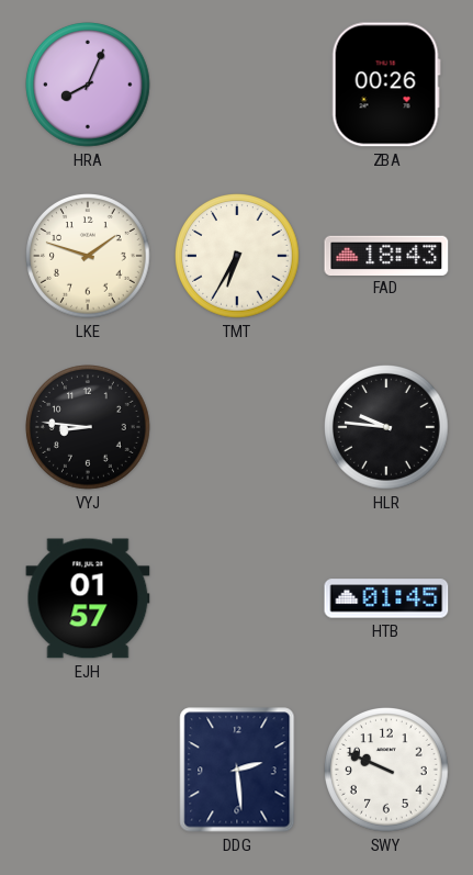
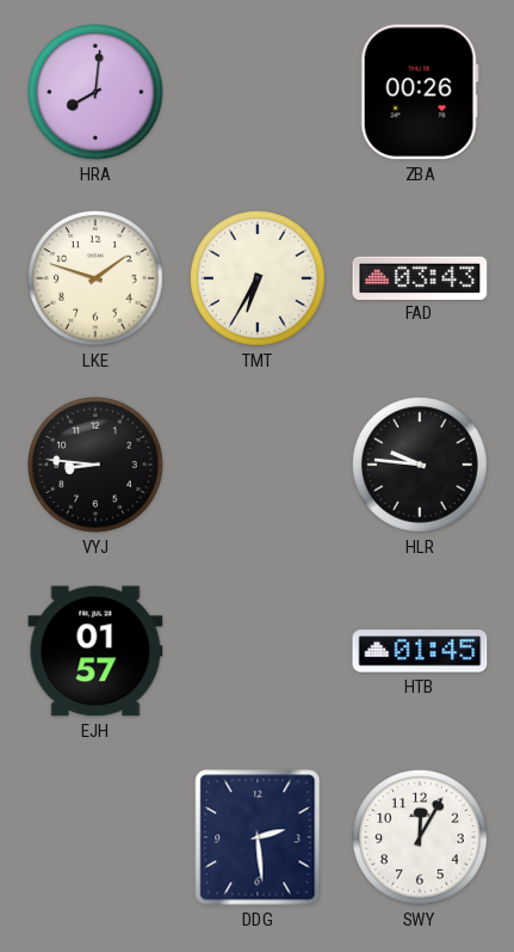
HRA: 8:04 -> 8:01 (97, 93)
FAD: 18:43 -> 03:43 (420, 277)
SWY: 9:49 -> 12:05 (421, 839)
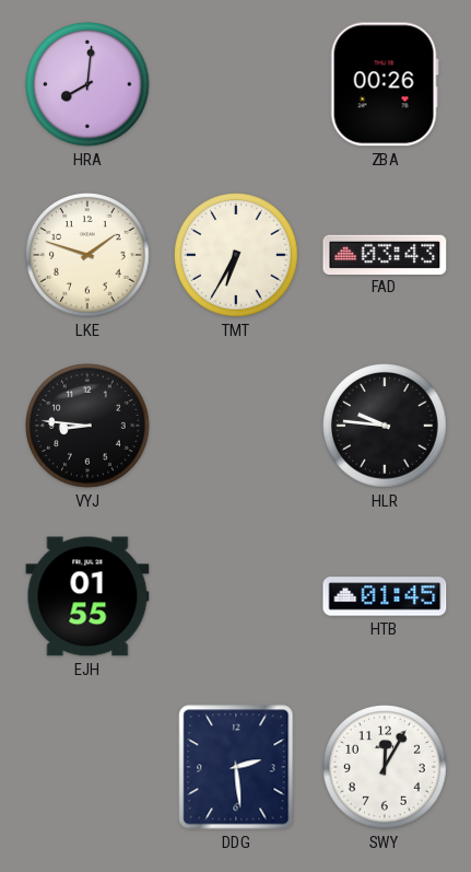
EJH: 01:57 -> 01:55 (87, 596)
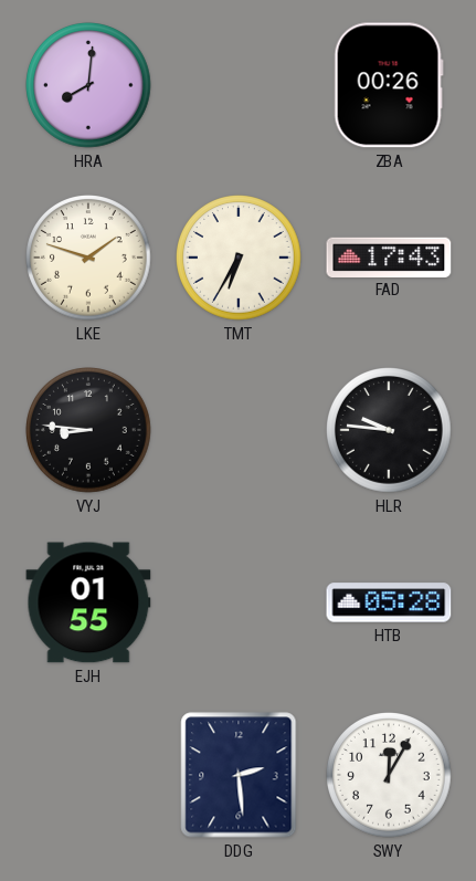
FAD: 03:43 -> 17:43 (389, 256)
HTB: 01:45 -> 05:28 (389, 602)
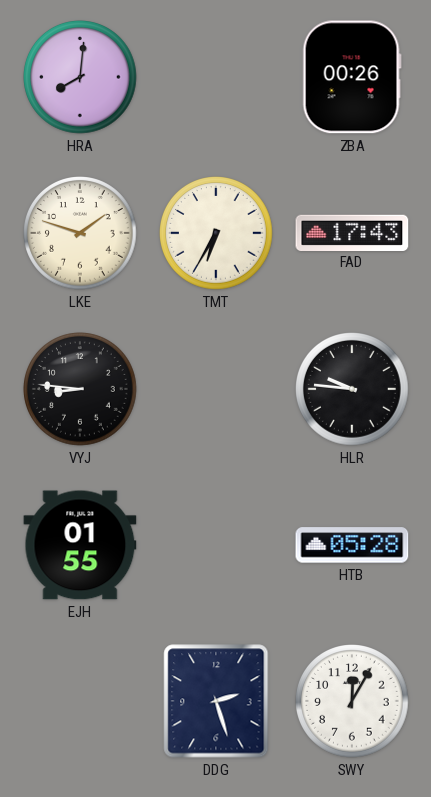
DDG: 2:29 -> 2:27 (216, 701)
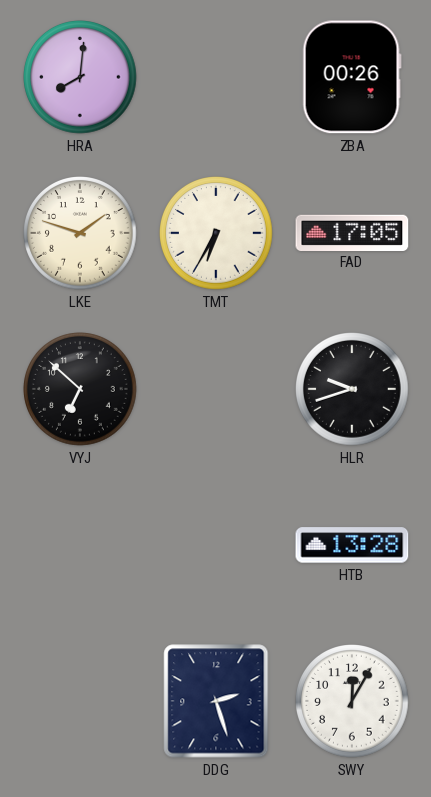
FAD: 17:43 -> 17:05 (352, 232)
VYJ: 8:46 -> 6:52 (81, 390)
HLR: 9:46 -> 9:42 (353, 390)
EJH: 01:55 -> none (80, 545)
HTB: 05:28 -> 13:28 (352, 545)
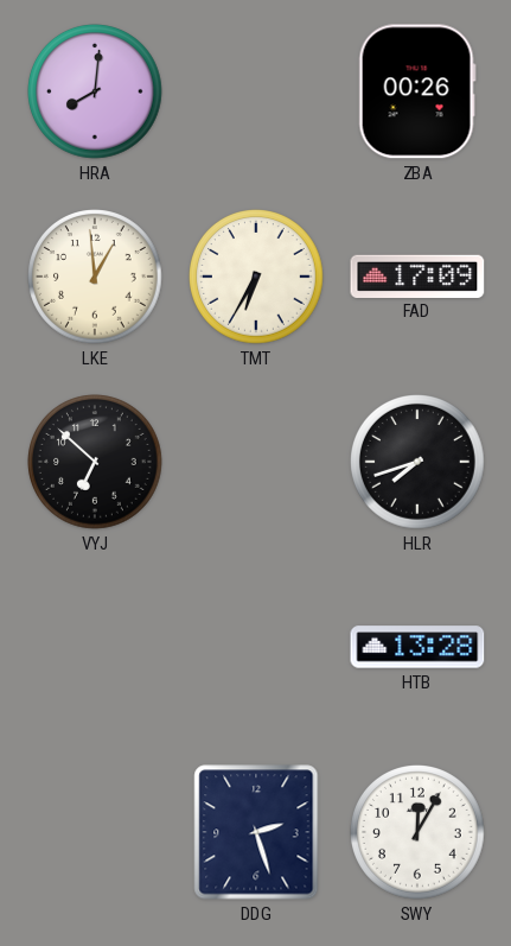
LKE: 1:48 -> 12:59 (96, 278)
FAD: 17:05 -> 17:09 (417, 275)
HLR: 9:42 -> 7:42 (419, 463)
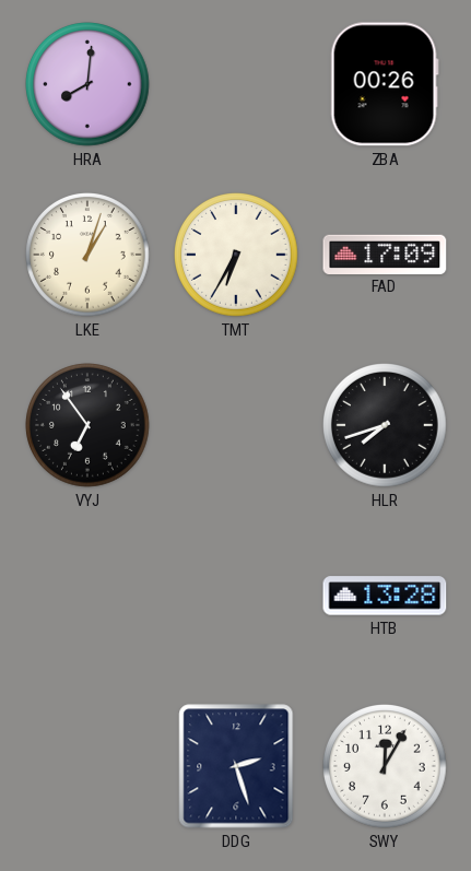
LKE: 12:59 -> 1:03 (89, 256)
VYJ: 6:52 -> 6:54 (89, 426)
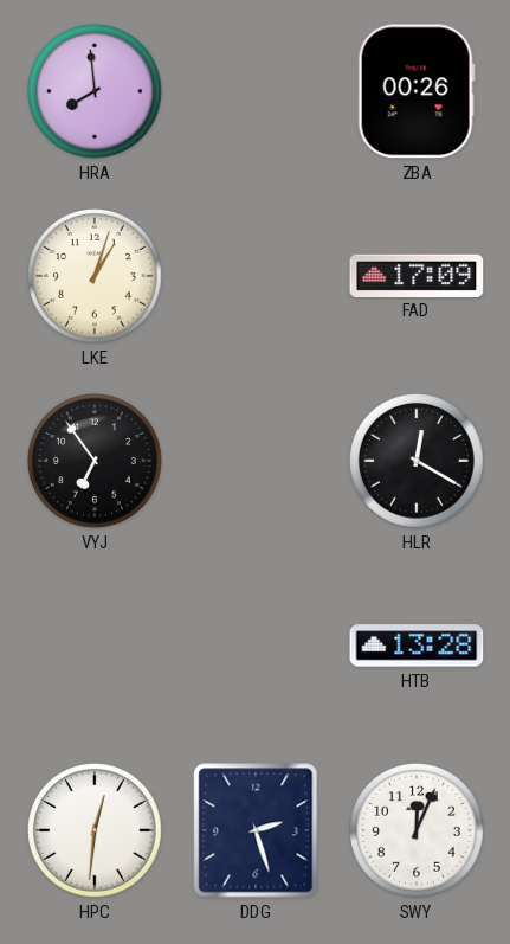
HRA: 8:01 -> 7:59 (96, 92)
TMT: 6:35 -> none (237, 256)
HLR: 7:42 -> 12:20 (418, 462)
HPC: none -> 12:31 (96, 831)
SWY: 12:05 -> 12:04 (418, 831)
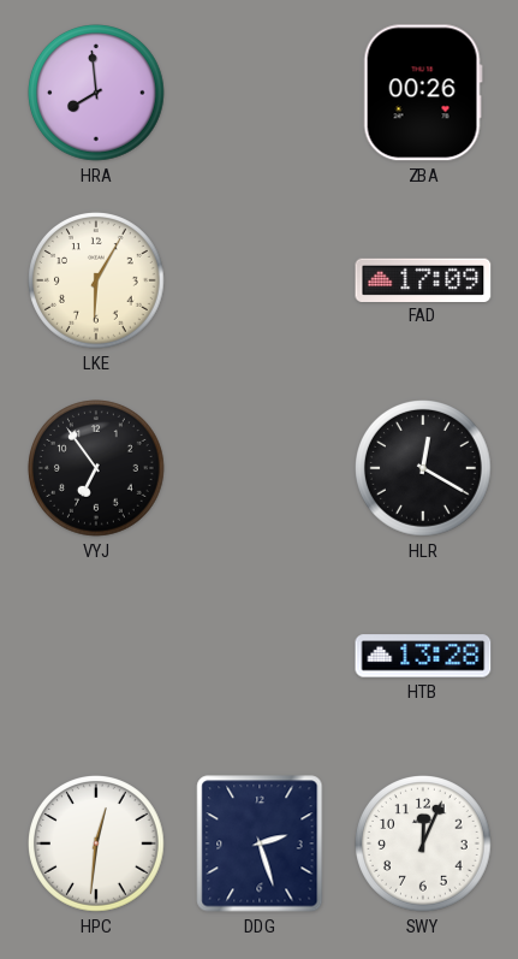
LKE: 1:03 -> 6:05 (97, 282)
